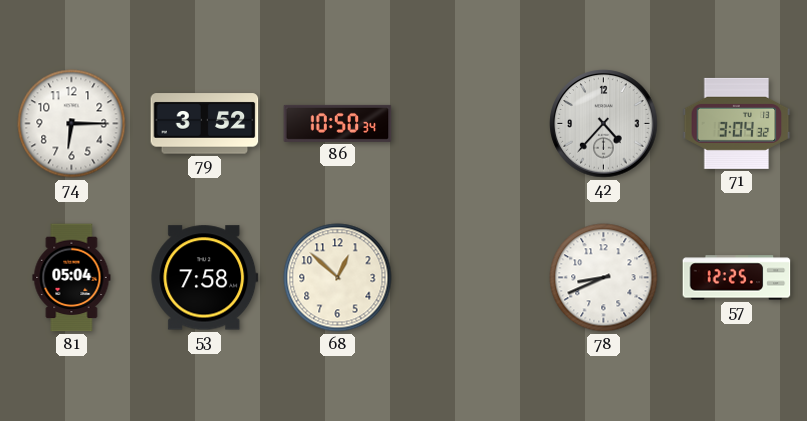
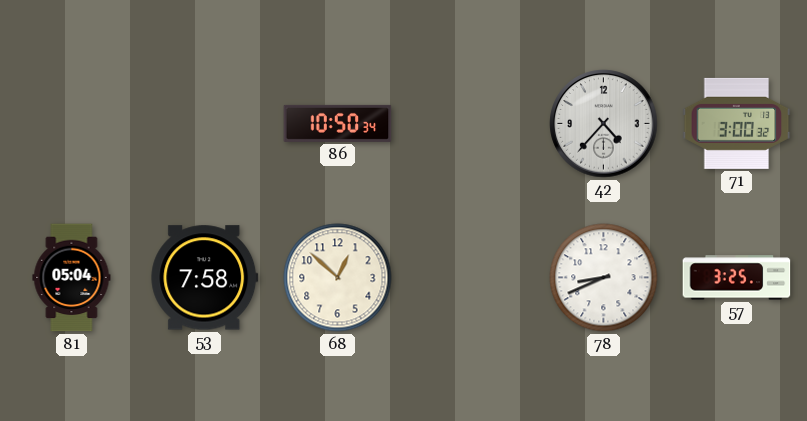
74: 6:15 -> none (72, 124)
79: 3:52 -> none (205, 124)
71: 3:04 -> 3:00 (737, 123)
57: 12:25 -> 3:25 (737, 278)
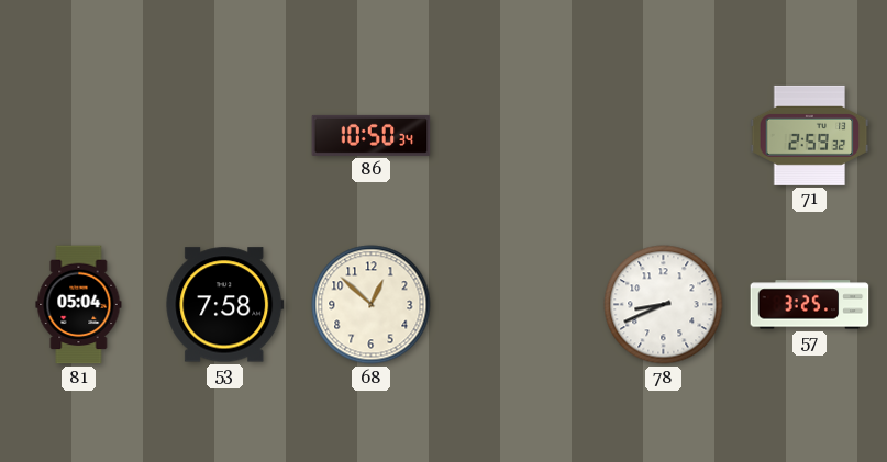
42: 4:37 -> none (604, 124)
71: 3:00 -> 2:59 (810, 135)
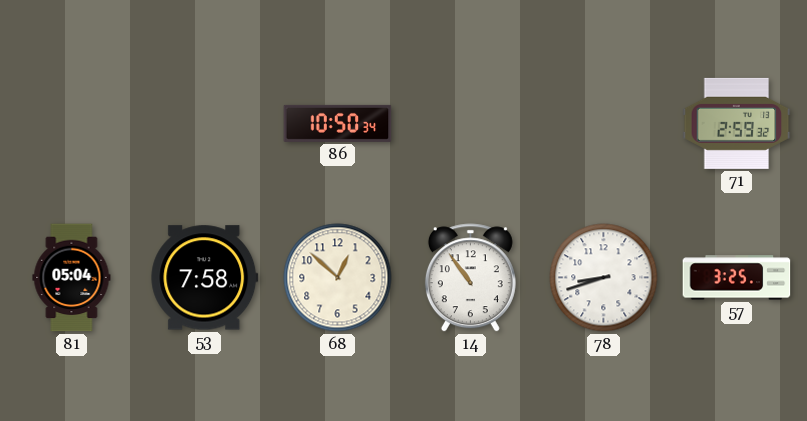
14: none -> 10:54 (470, 278)
78: 8:41 -> 8:42 (604, 278)
